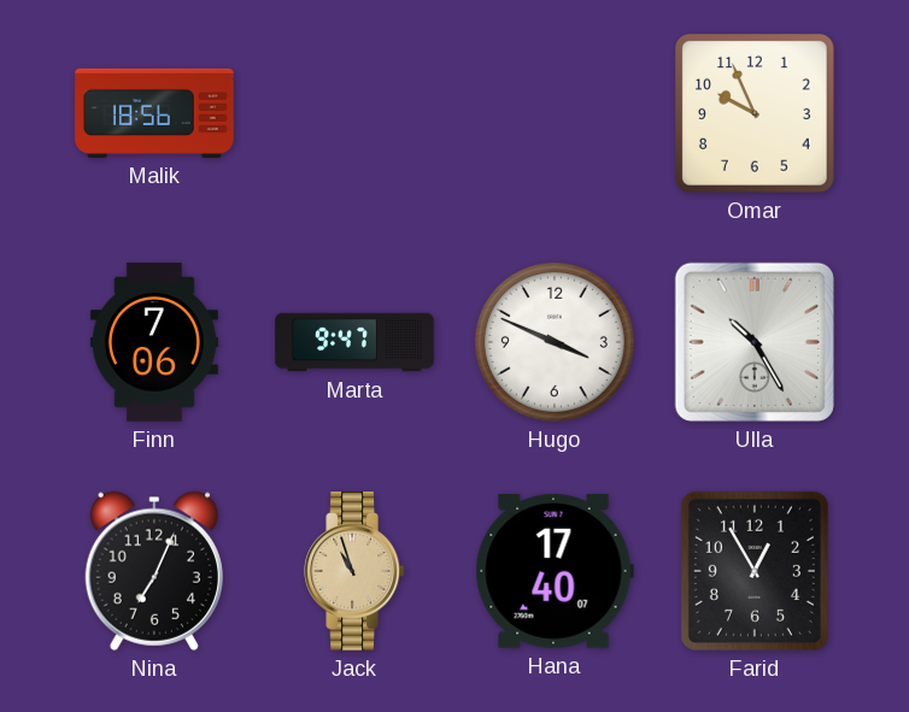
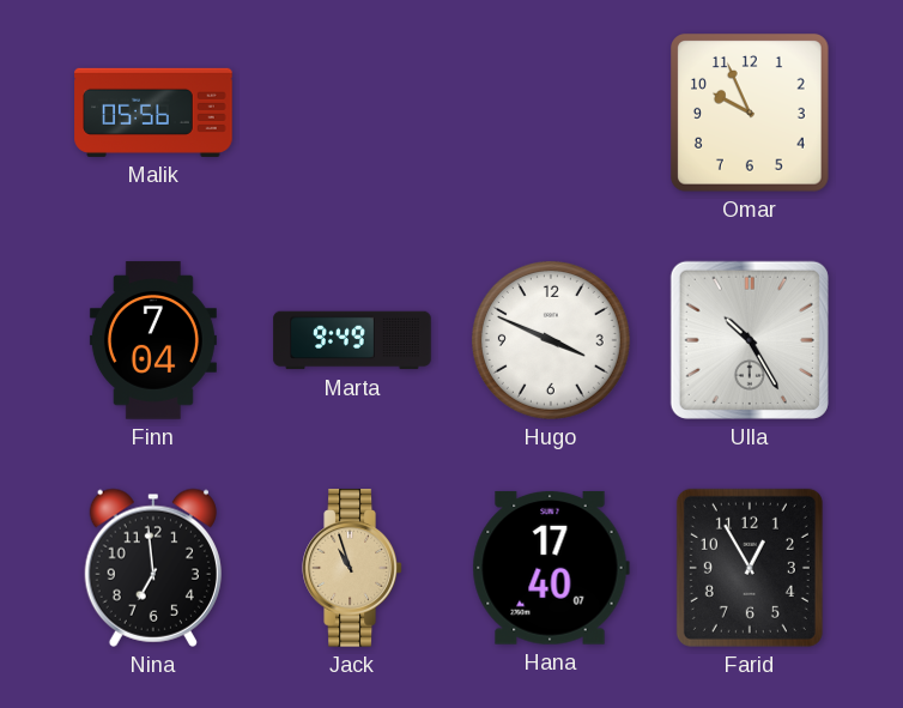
Malik: 18:56 -> 05:56 (153, 113)
Finn: 7:06 -> 7:04 (153, 340)
Marta: 9:47 -> 9:49 (352, 340)
Nina: 7:04 -> 6:59 (153, 568)
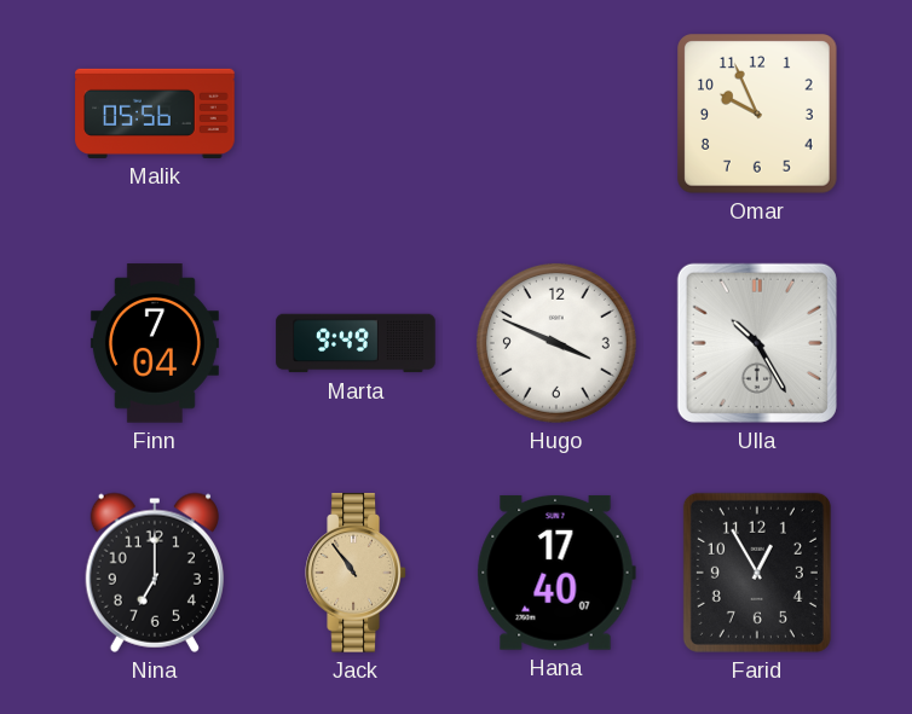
Nina: 6:59 -> 7:00 (155, 573)
Jack: 10:57 -> 10:54 (356, 573)
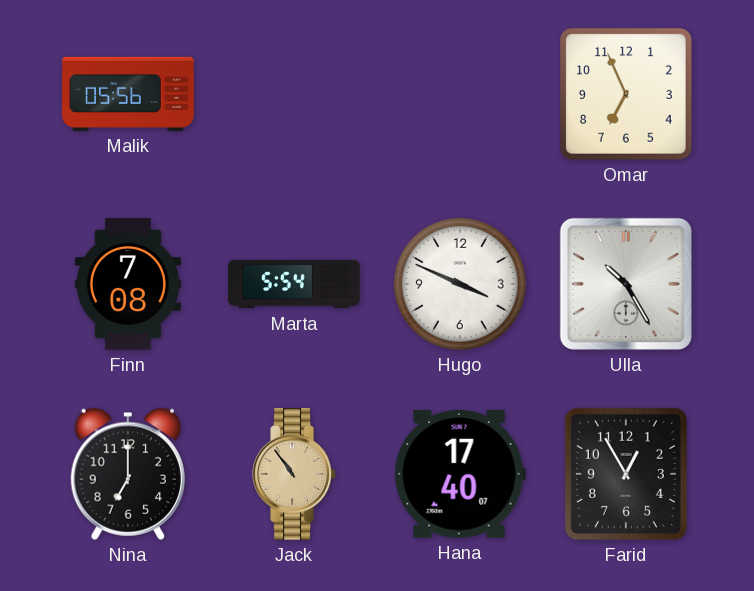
Omar: 9:56 -> 6:56 (627, 95)
Finn: 7:04 -> 7:08 (128, 284)
Marta: 9:49 -> 5:54 (294, 284)
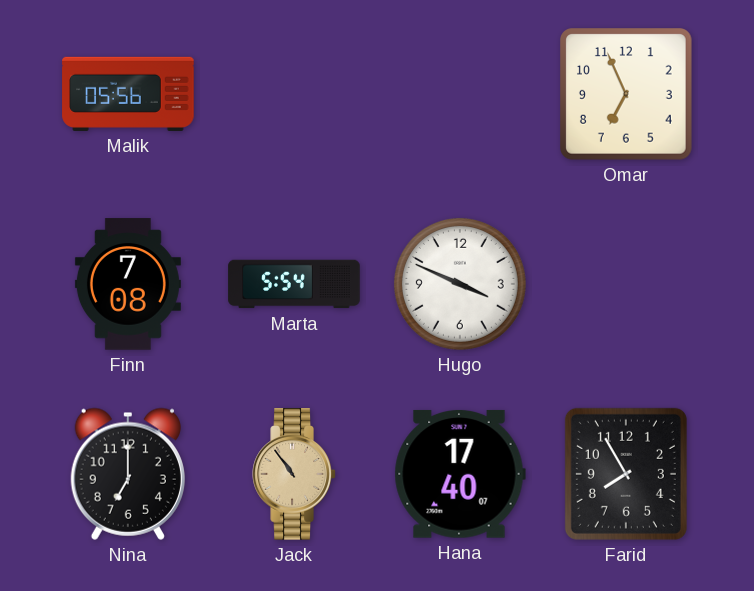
Ulla: 10:25 -> none (626, 284)
Farid: 12:55 -> 7:55 (626, 474)
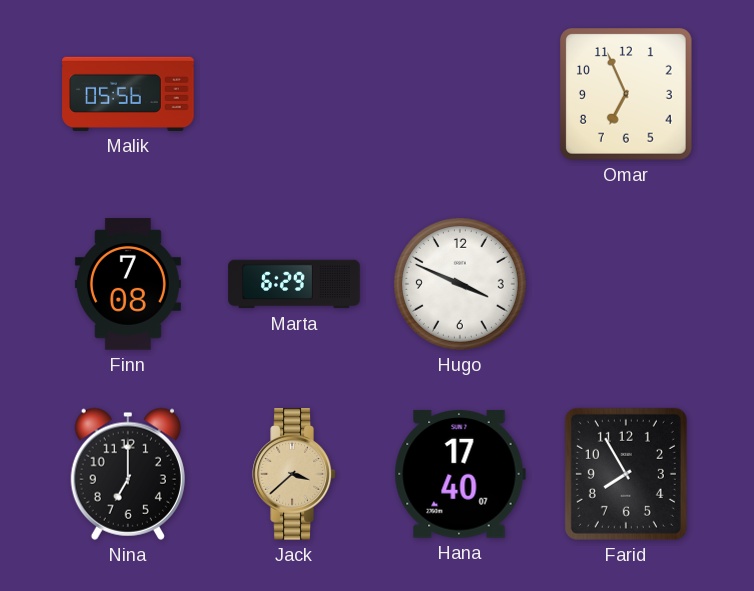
Marta: 5:54 -> 6:29 (294, 284)
Jack: 10:54 -> 3:38 (294, 474)
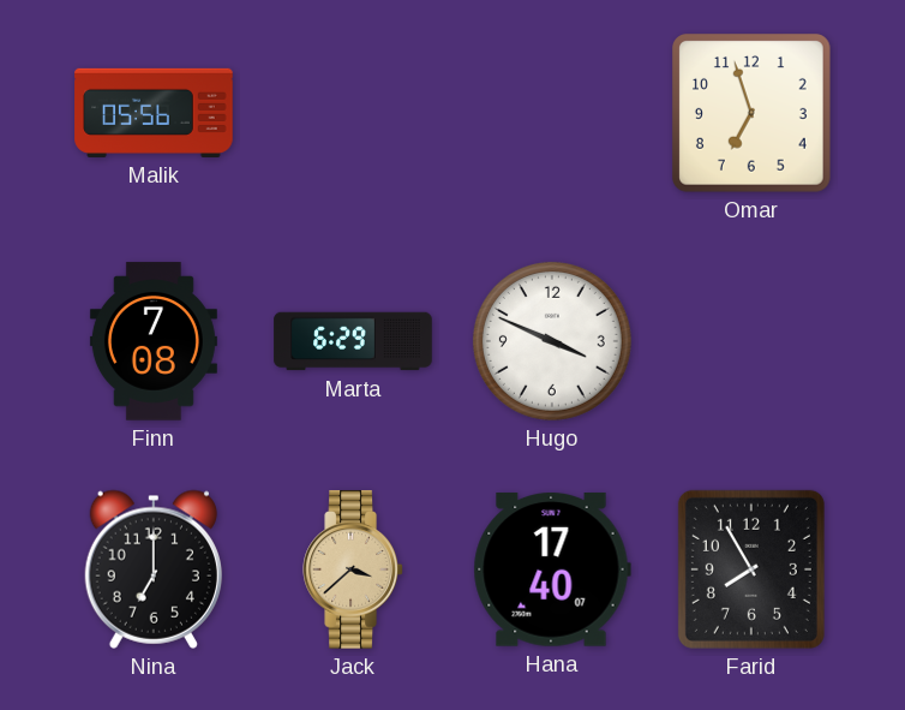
Omar: 6:56 -> 6:57 (753, 114)
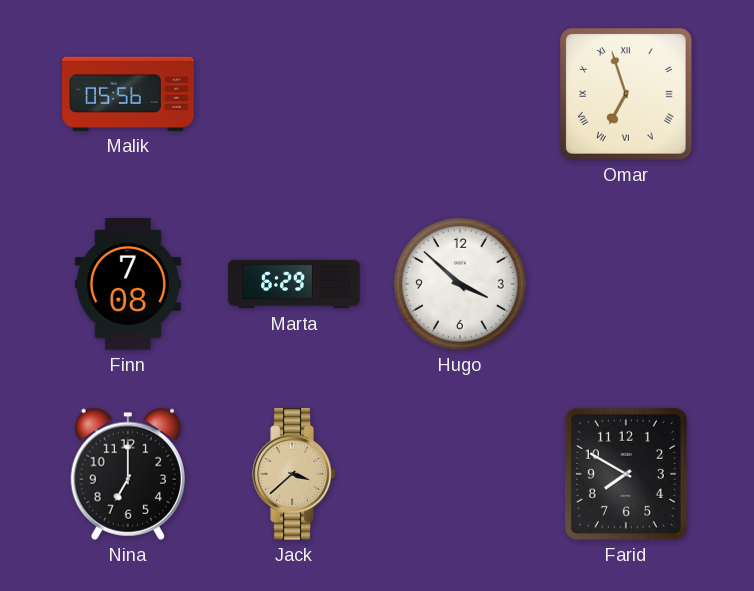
Omar numerals: Arabic -> Roman (627, 95)
Hugo: 3:49 -> 3:52 (460, 284)
Hana: 17:40 -> none (552, 569)
Farid: 7:55 -> 7:50 (626, 474)
